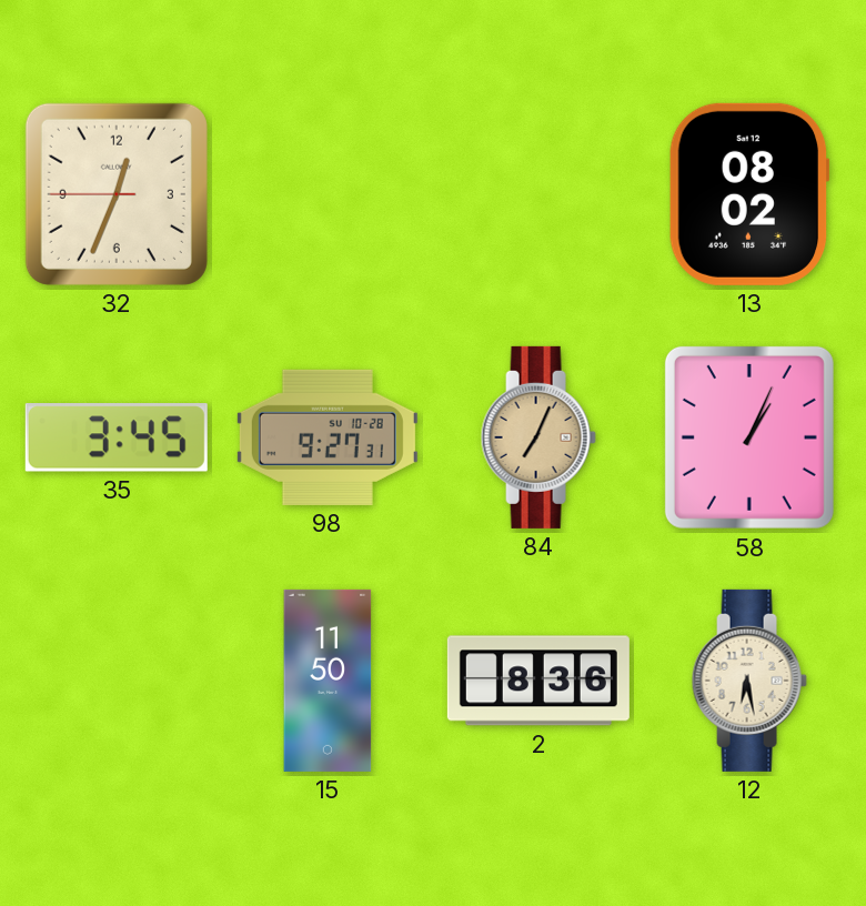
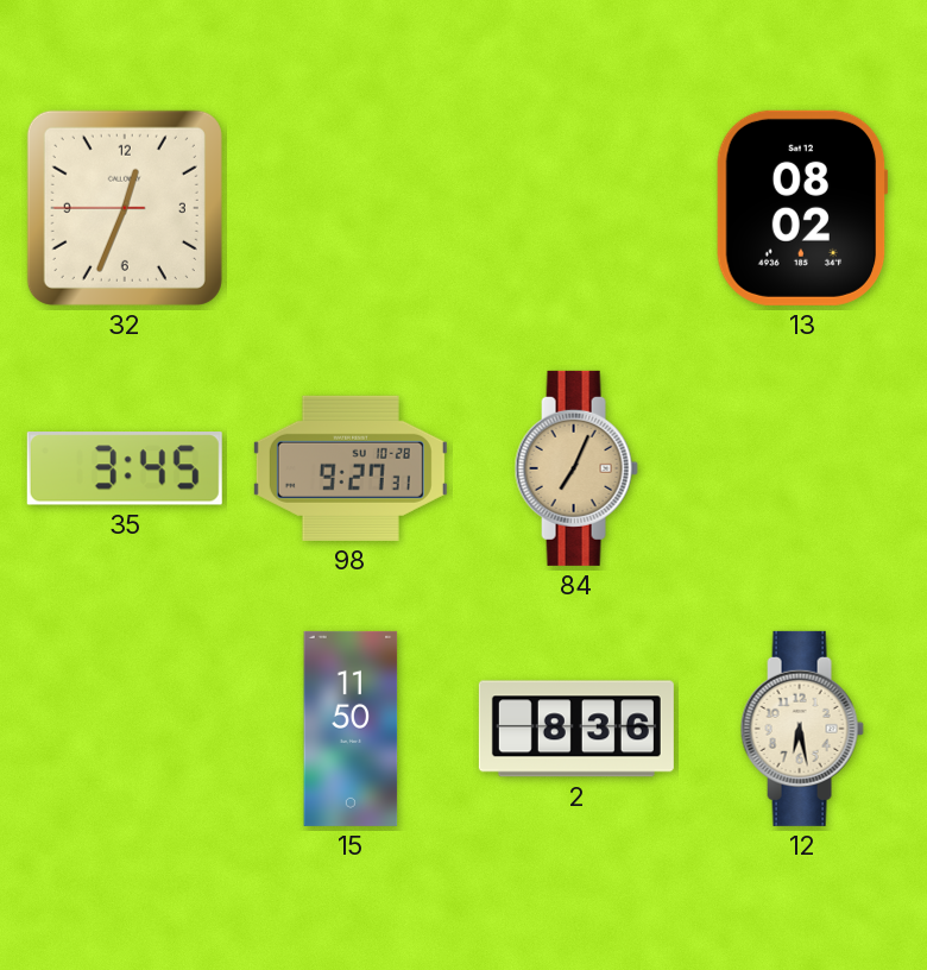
58: 1:04 -> none (749, 437)
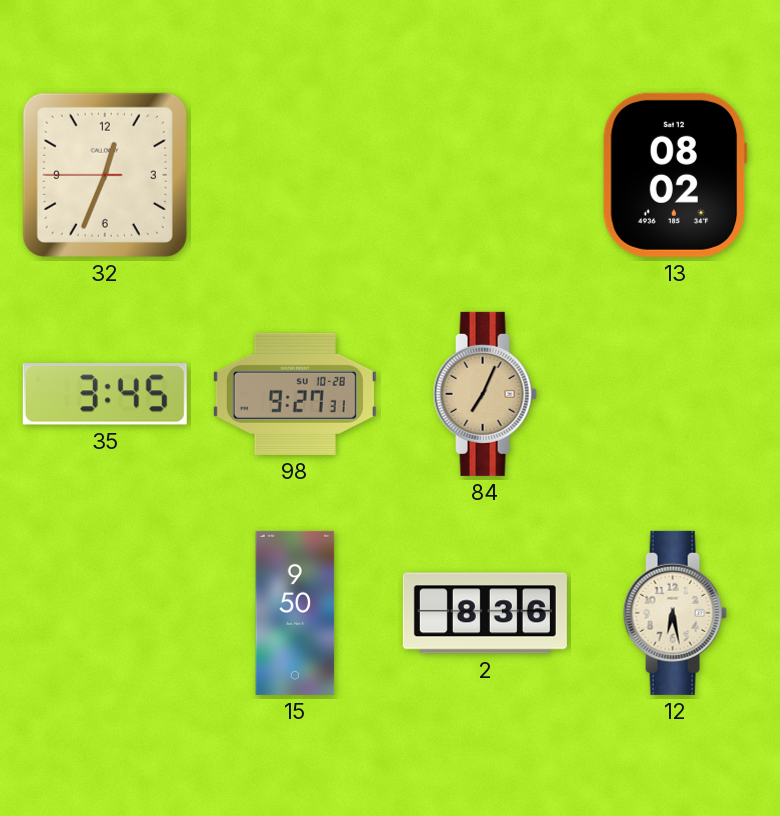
15: 11:50 -> 9:50 (295, 613)
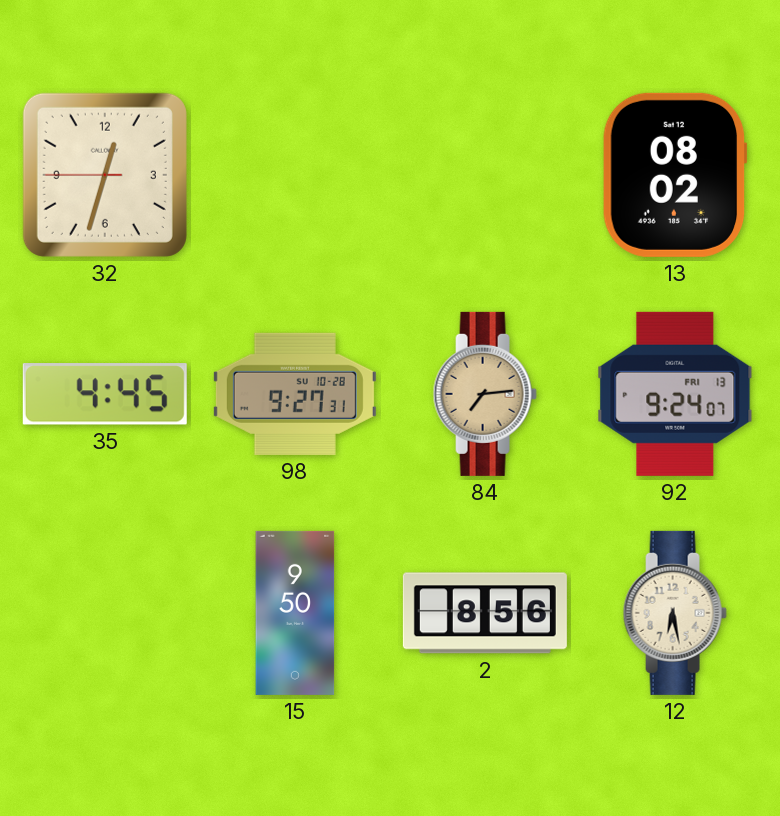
32: 12:33 -> 12:32 (105, 175)
35: 3:45 -> 4:45 (105, 394)
84: 7:04 -> 7:14 (485, 394)
92: none -> 9:24 (675, 394)
2: 8:36 -> 8:56 (485, 613)
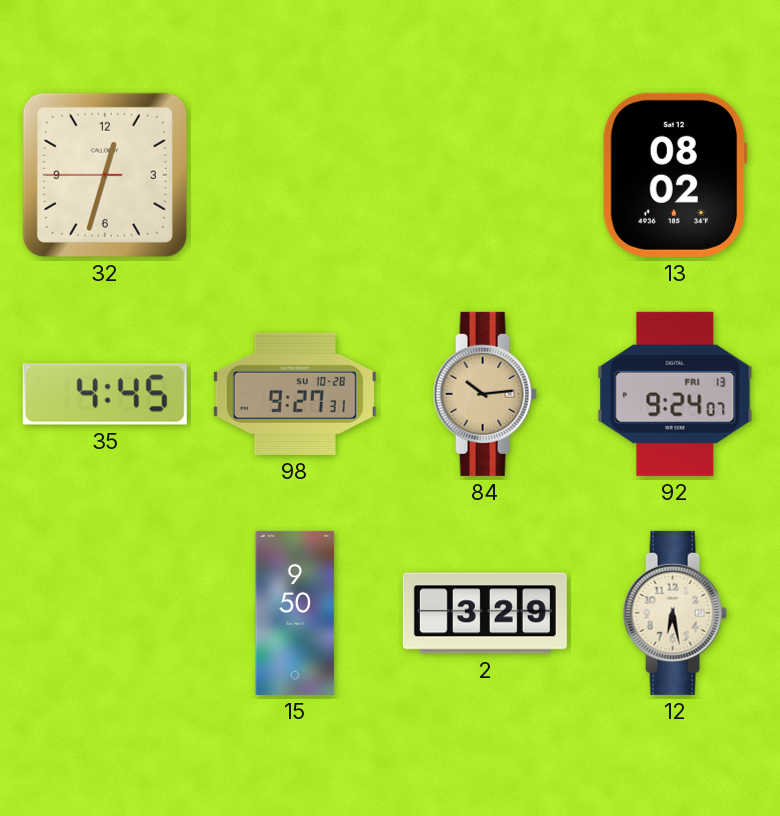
84: 7:14 -> 10:14 (485, 394)
2: 8:56 -> 3:29 (485, 613)
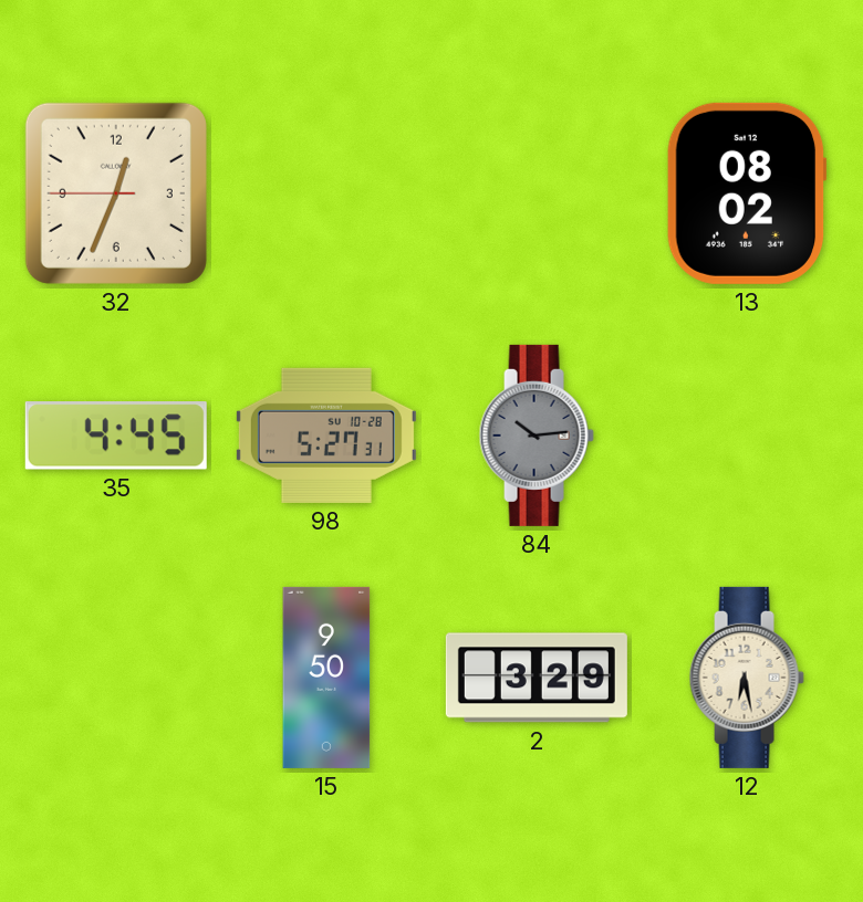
32: 12:32 -> 12:33 (116, 193)
98: 9:27 -> 5:27 (326, 436)
84 dial: champagne -> grey (537, 436)
92: 9:24 -> none (675, 394)
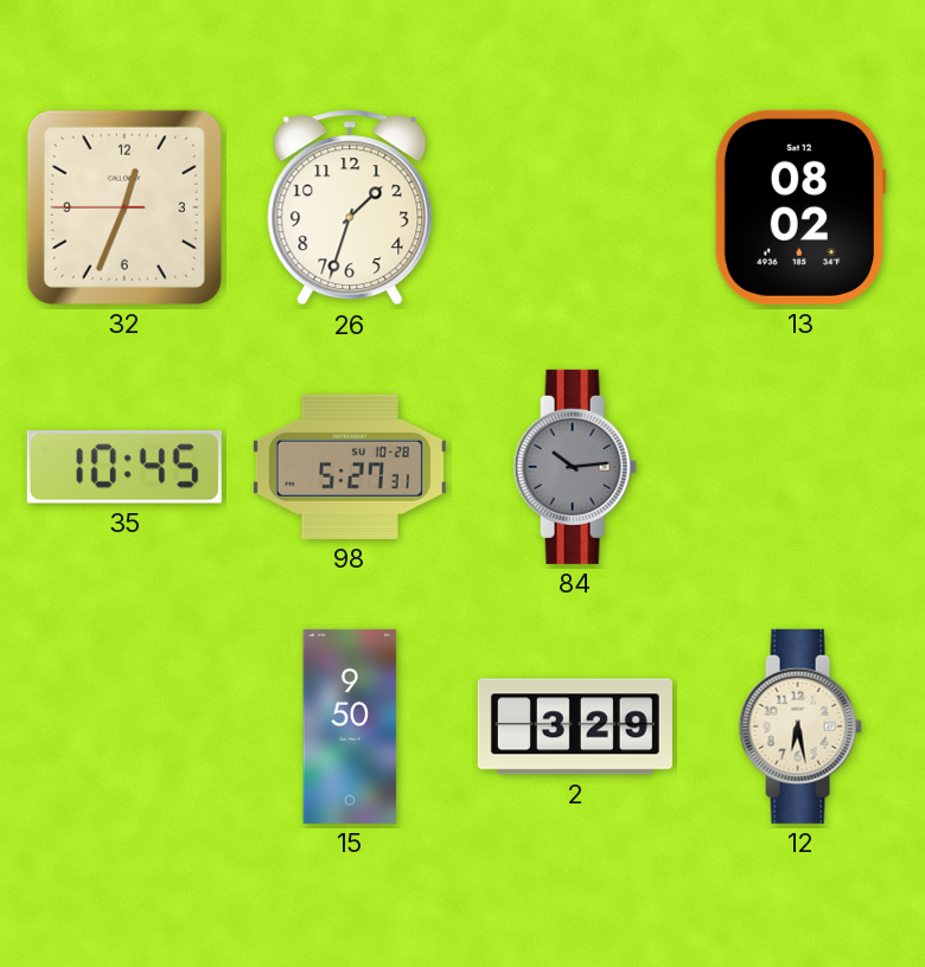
26: none -> 1:33 (350, 207)
35: 4:45 -> 10:45 (125, 467)
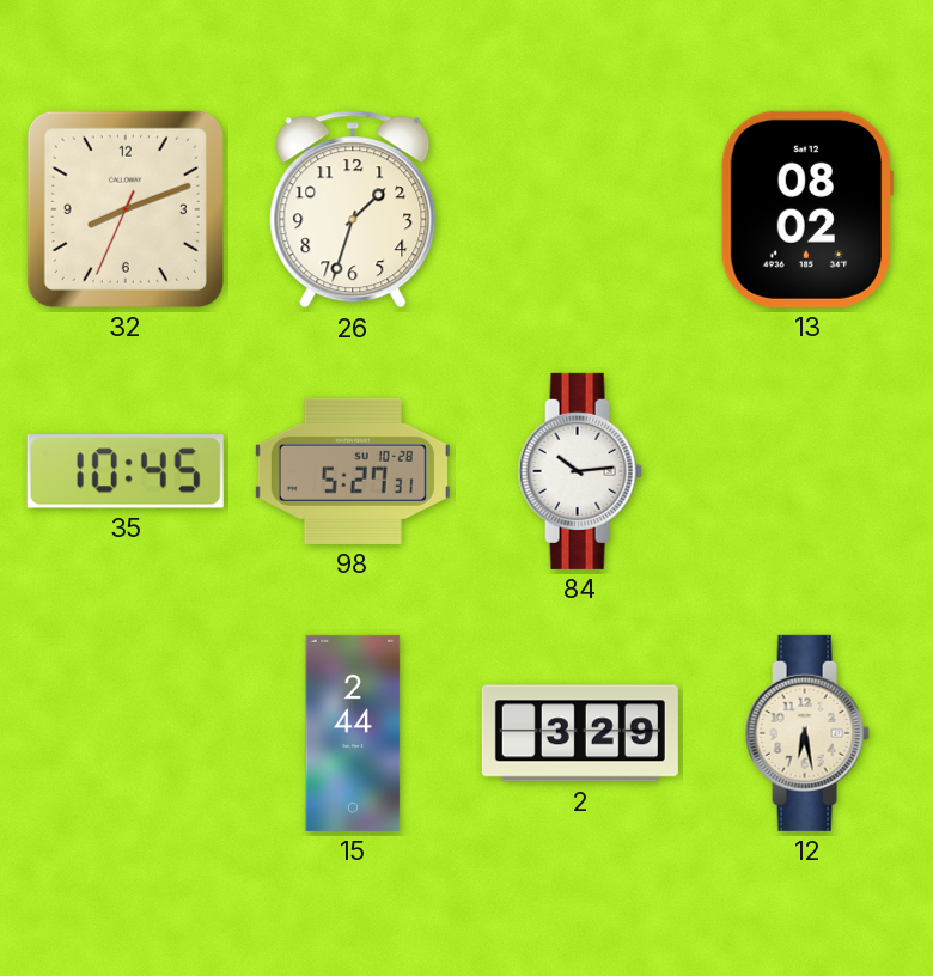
32: 12:33 -> 8:11 (126, 209)
84 dial: grey -> white (580, 471)
15: 9:50 -> 2:44 (353, 733)
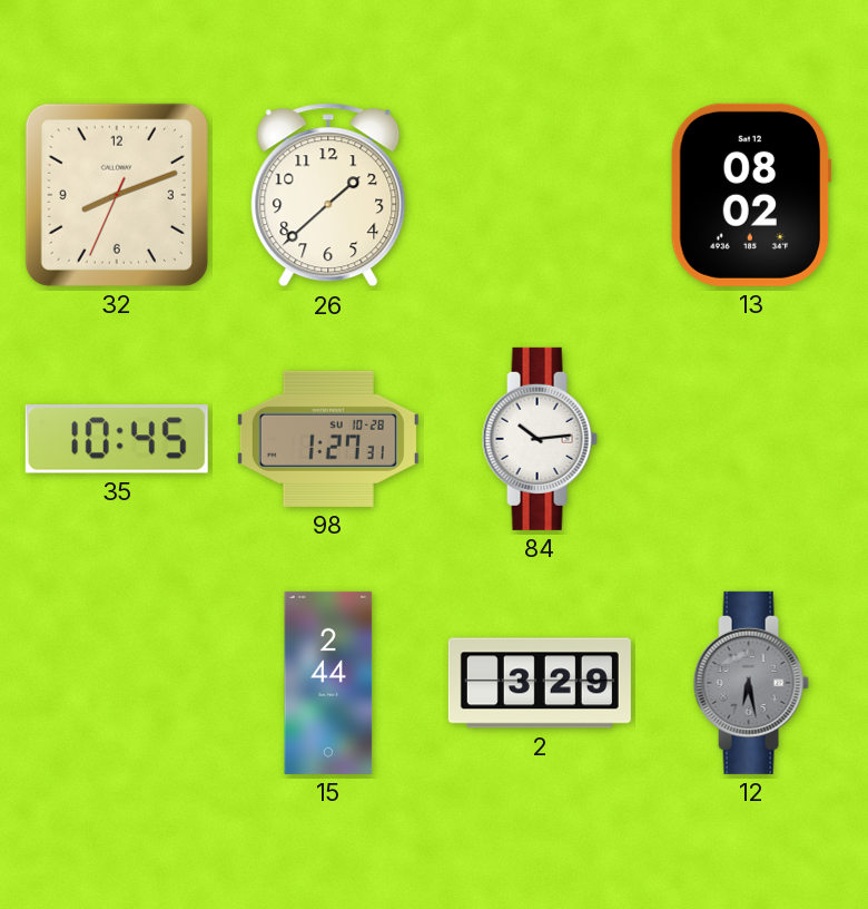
26: 1:33 -> 1:38 (328, 195)
98: 5:27 -> 1:27 (328, 439)
12 dial: cream -> grey (751, 683)
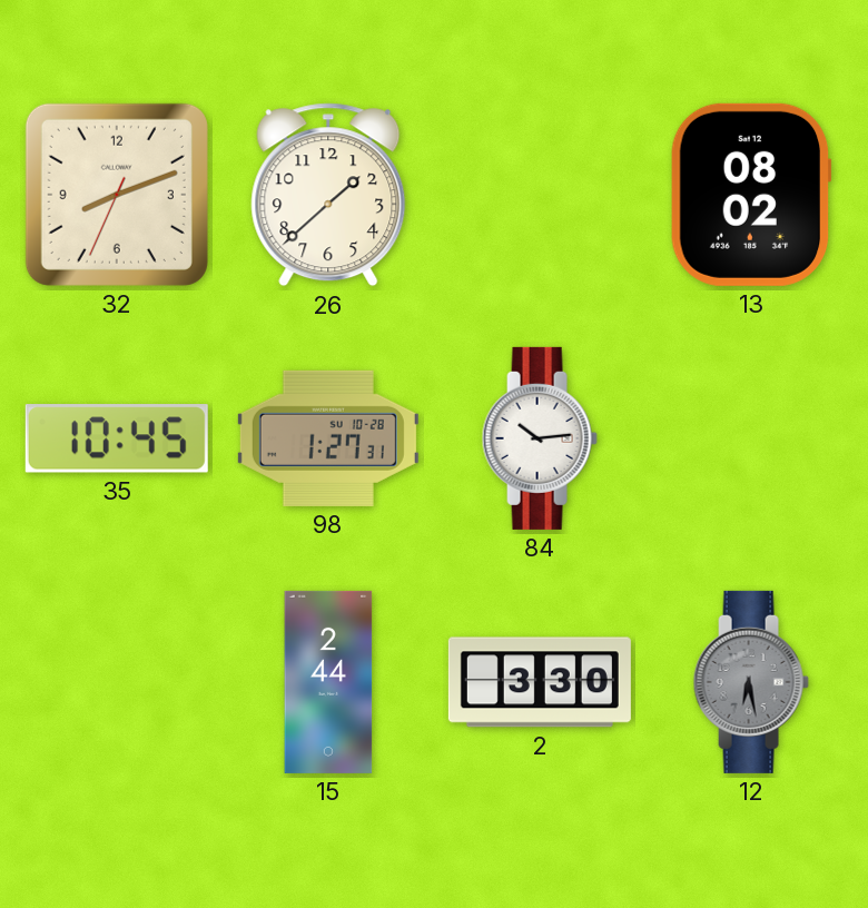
2: 3:29 -> 3:30 (540, 682)
